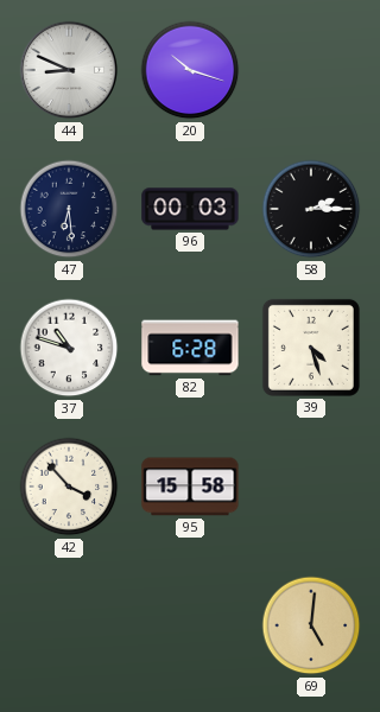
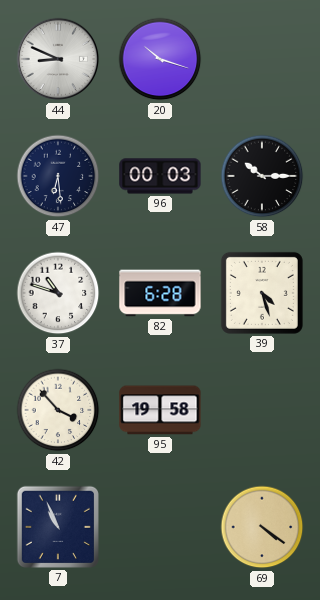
58: 2:15 -> 10:15 (262, 176)
95: 15:58 -> 19:58 (160, 410)
7: none -> 10:56 (58, 527)
69: 5:01 -> 4:21 (262, 527)
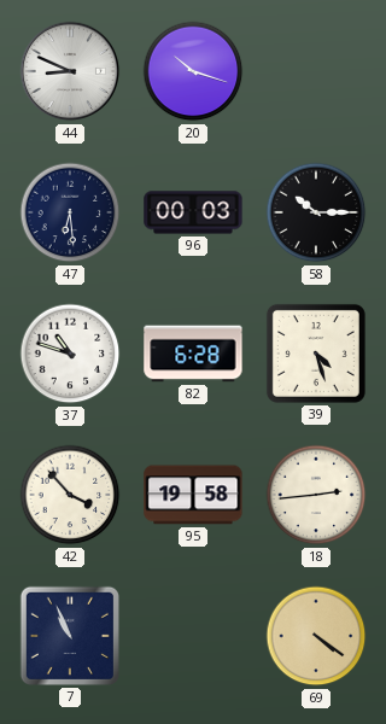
18: none -> 2:44 (316, 495)
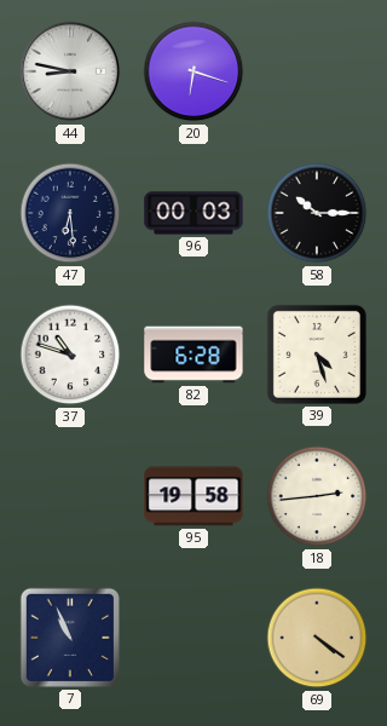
44: 8:49 -> 8:47 (70, 71)
20: 10:18 -> 6:18 (193, 71)
42: 3:53 -> none (70, 495)
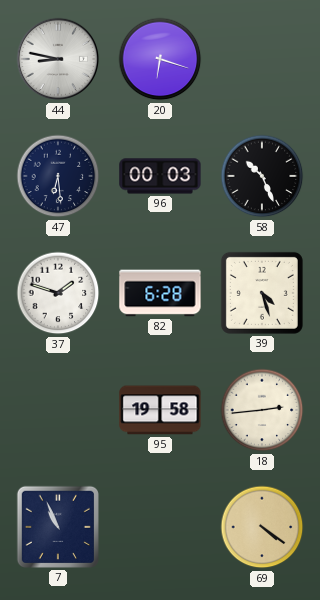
58: 10:15 -> 10:26 (262, 176)
37: 10:48 -> 1:48 (58, 293)
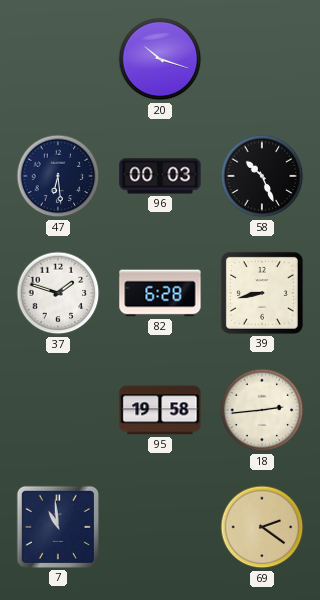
44: 8:47 -> none (58, 59)
20: 6:18 -> 10:18 (160, 59)
39: 4:27 -> 8:43 (262, 293)
7: 10:56 -> 10:59 (58, 527)
69: 4:21 -> 2:21 (262, 527)
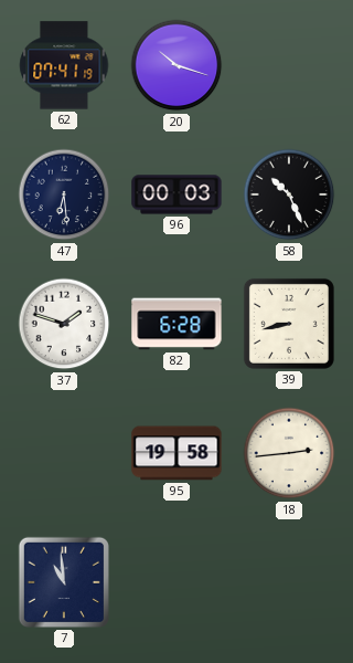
62: none -> 07:41 (64, 65)
69: 2:21 -> none (262, 527)
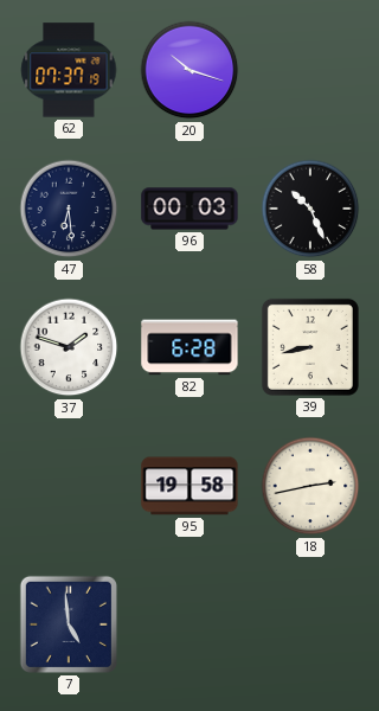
62: 07:41 -> 07:37 (69, 70)
18: 2:44 -> 2:43 (310, 486)
7: 10:59 -> 4:59 (69, 624)
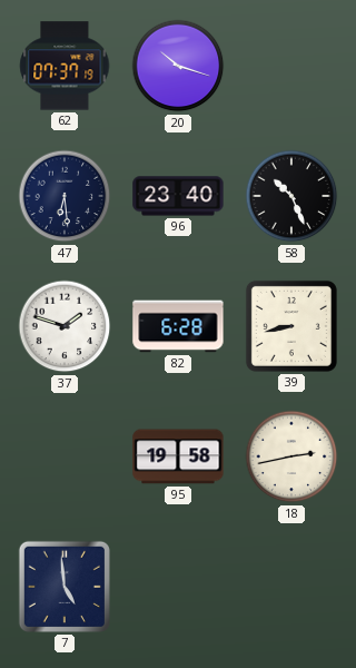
96: 00:03 -> 23:40 (178, 196)
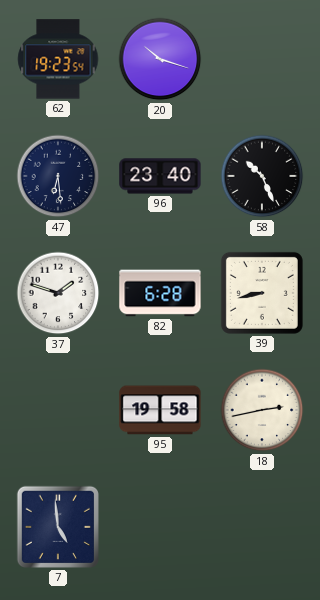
62: 07:37 -> 19:23 (58, 59)
